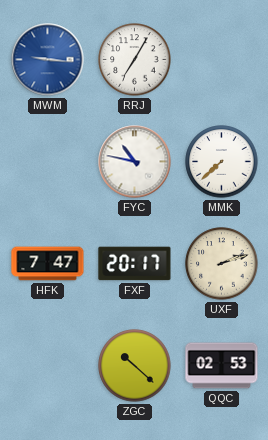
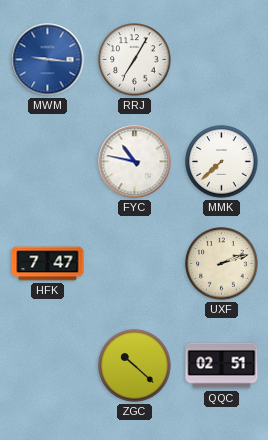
FXF: 20:17 -> none (135, 264)
QQC: 02:53 -> 02:51 (222, 366)
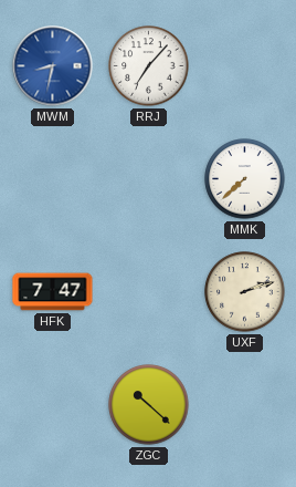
MWM: 9:16 -> 8:32 (53, 66)
RRJ: 7:05 -> 7:07 (149, 66)
FYC: 10:47 -> none (135, 162)
QQC: 02:51 -> none (222, 366)
